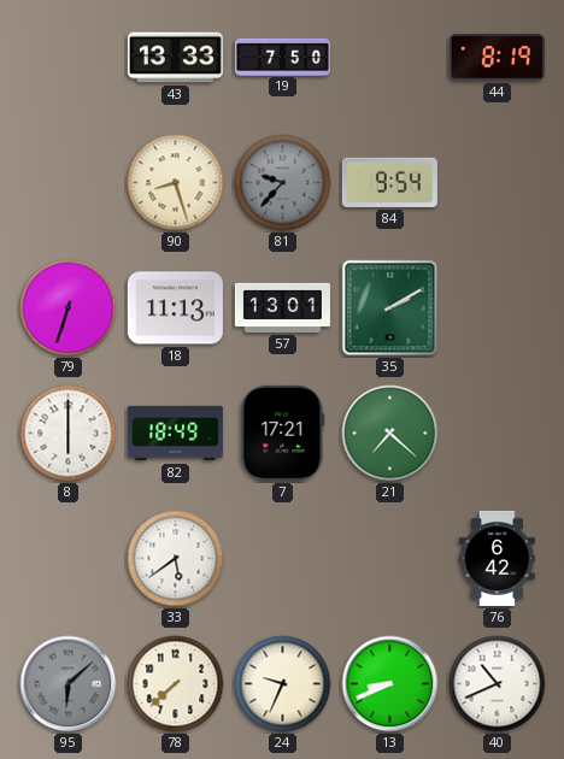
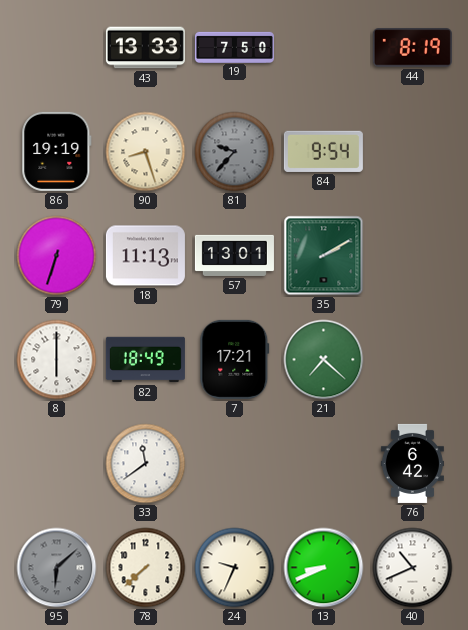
86: none -> 19:19 (57, 151)
33: 5:39 -> 11:39 (146, 464)
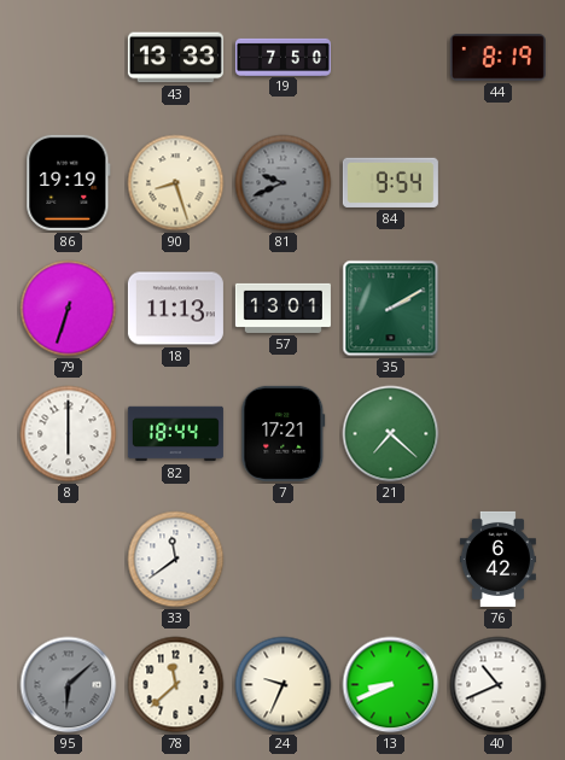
81: 9:37 -> 9:41 (284, 183)
82: 18:49 -> 18:44 (175, 434)
78: 7:38 -> 11:38 (176, 685)
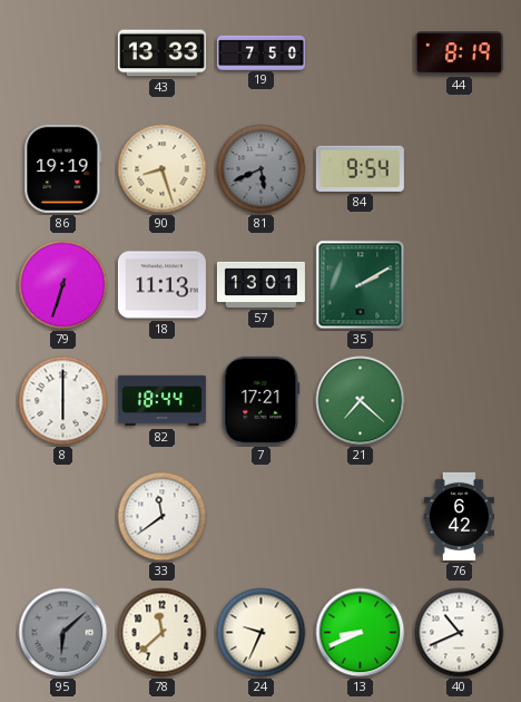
81: 9:41 -> 5:41 (262, 169)
